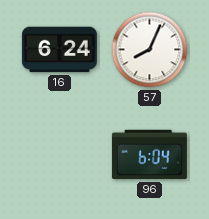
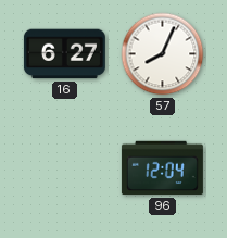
16: 6:24 -> 6:27 (64, 54)
96: 6:04 -> 12:04 (162, 168)
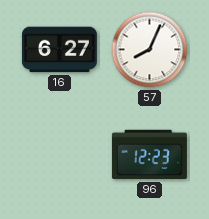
96: 12:04 -> 12:23 (149, 155)
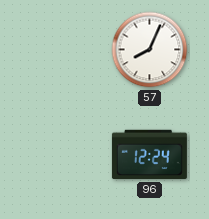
16: 6:27 -> none (59, 50)
96: 12:23 -> 12:24 (149, 155)
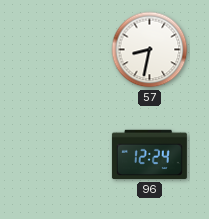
57: 8:04 -> 8:32 (150, 50)
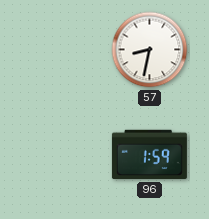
96: 12:24 -> 1:59 (149, 155)
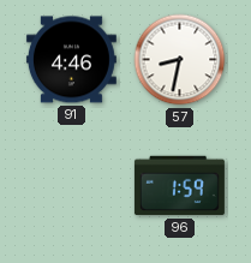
91: none -> 4:46 (71, 60)
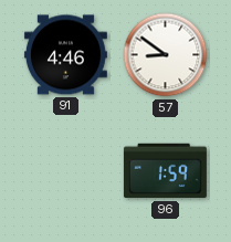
57: 8:32 -> 8:51 (166, 55)
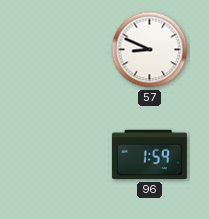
91: 4:46 -> none (65, 55)
57: 8:51 -> 8:49 (150, 50)
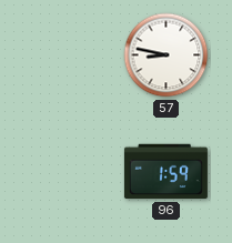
57: 8:49 -> 8:47 (167, 55)
